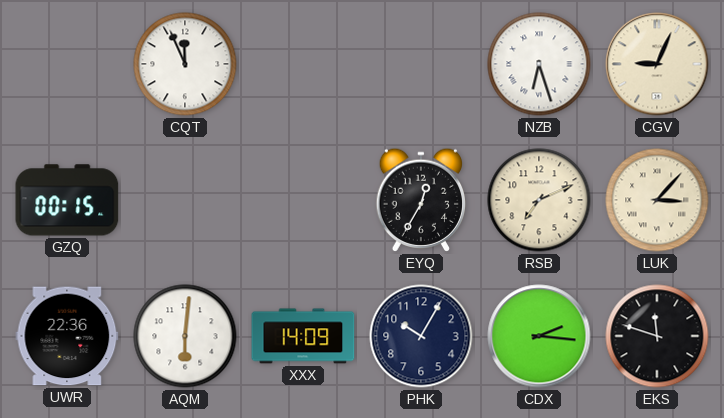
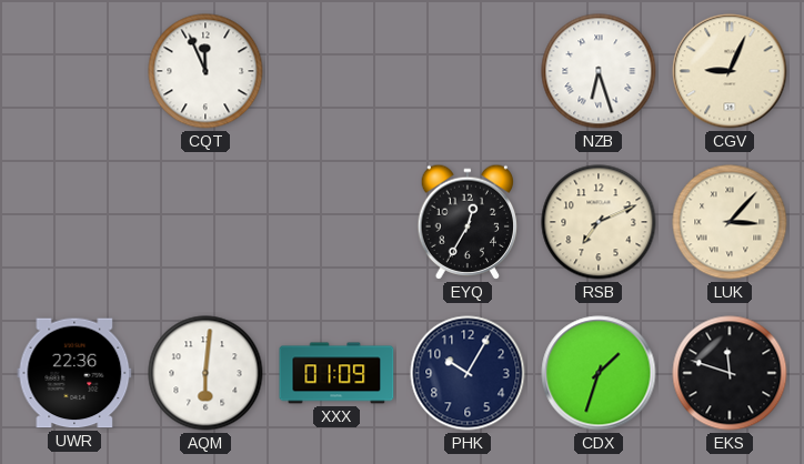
GZQ: 00:15 -> none (67, 200)
XXX: 14:09 -> 01:09 (336, 373)
CDX: 2:16 -> 1:33 (599, 373)
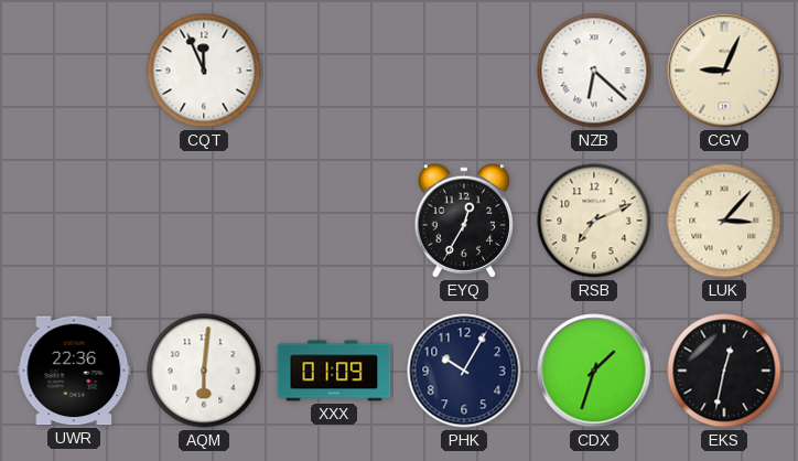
NZB: 6:27 -> 6:22 (594, 71)
EKS: 11:48 -> 12:32 (724, 371)
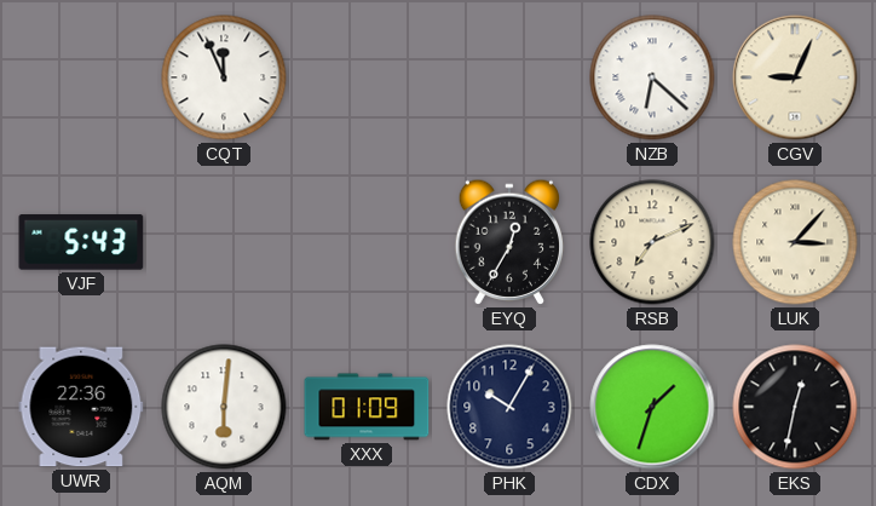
VJF: none -> 5:43 (81, 242)
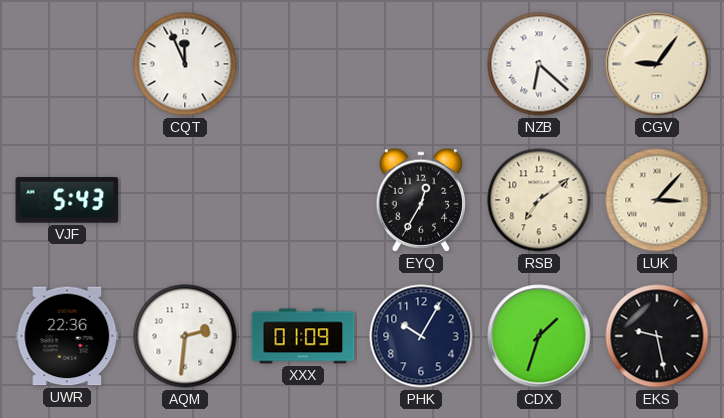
CGV: 9:04 -> 9:06 (657, 64)
RSB: 7:11 -> 7:09 (539, 200)
AQM: 6:01 -> 2:31 (185, 336)
EKS: 12:32 -> 9:28 (657, 336)
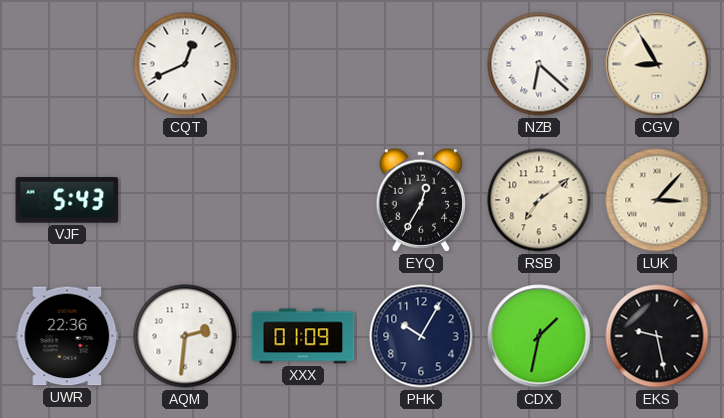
CQT: 11:56 -> 12:41 (185, 64)
CGV: 9:06 -> 8:55 (657, 64)
CDX: 1:33 -> 1:32 (539, 336)
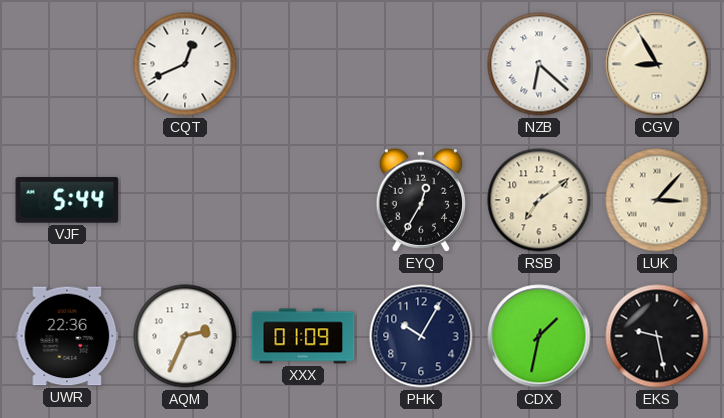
VJF: 5:43 -> 5:44 (67, 200)
AQM: 2:31 -> 2:34 (185, 336)
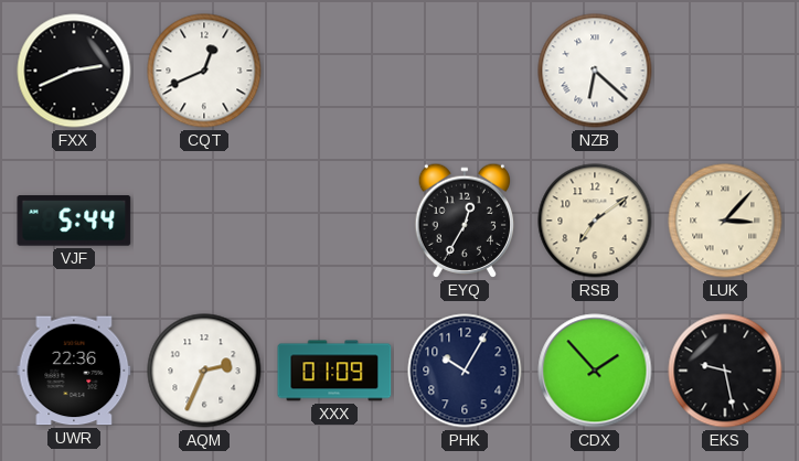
FXX: none -> 2:41 (74, 71)
CGV: 8:55 -> none (657, 64)
CDX: 1:32 -> 1:53 (595, 371)
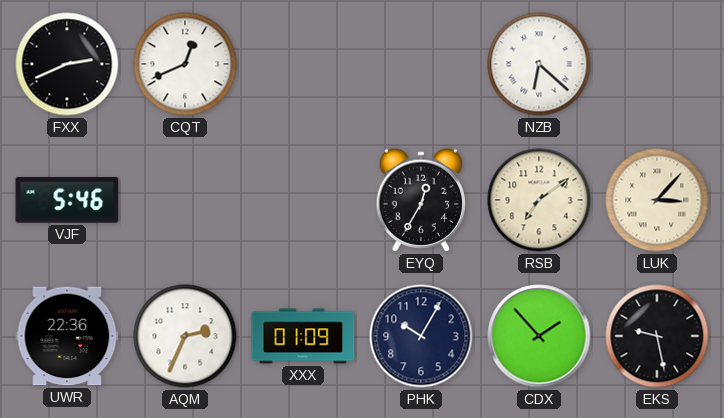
VJF: 5:44 -> 5:46 (67, 200)
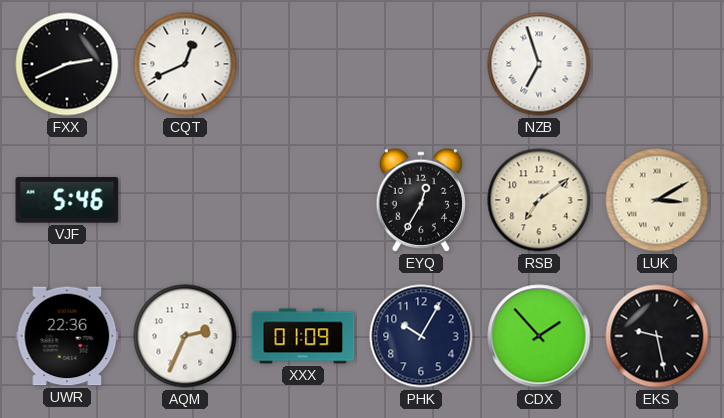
NZB: 6:22 -> 6:57 (539, 64)
LUK: 3:07 -> 3:10 (657, 200)
